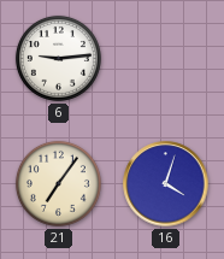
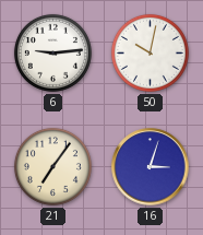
50: none -> 10:02 (150, 52)
16: 4:03 -> 3:03 (151, 167)
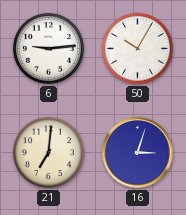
50: 10:02 -> 10:05 (137, 48)
21: 7:06 -> 7:01 (48, 152)
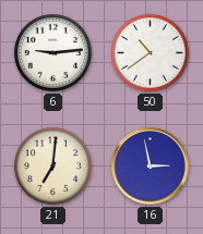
50: 10:05 -> 10:39 (150, 52)
16: 3:03 -> 2:58 (151, 167)
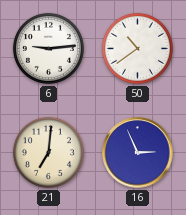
16: 2:58 -> 2:56 (138, 153)
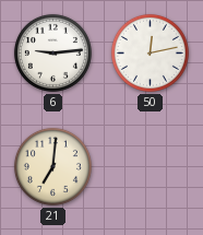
50: 10:39 -> 12:13 (150, 52)
16: 2:56 -> none (138, 153)
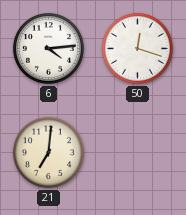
6: 9:14 -> 4:14 (48, 48)
50: 12:13 -> 12:18 (137, 48)
